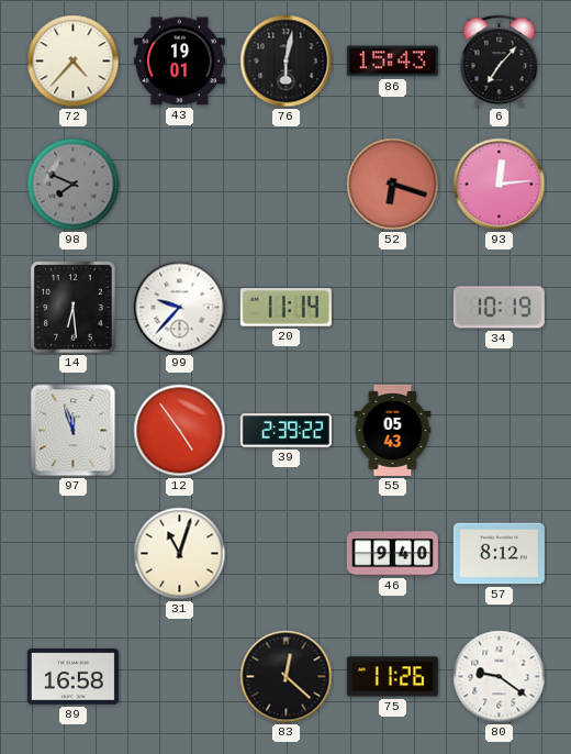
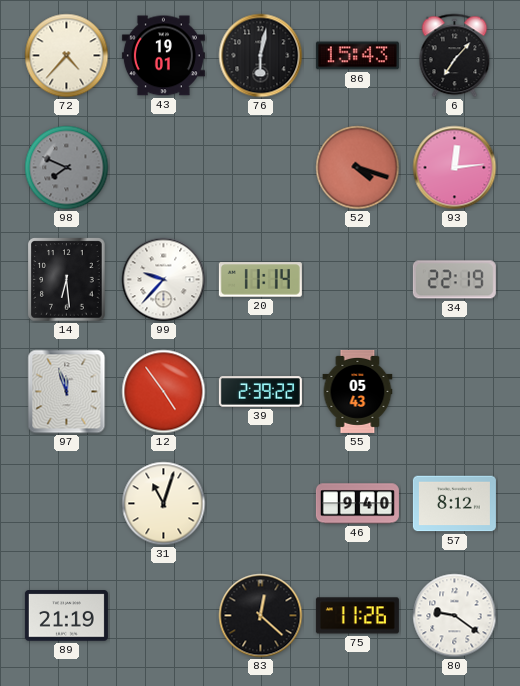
52: 6:18 -> 4:18 (358, 168)
34: 10:19 -> 22:19 (454, 280)
89: 16:58 -> 21:19 (66, 616)
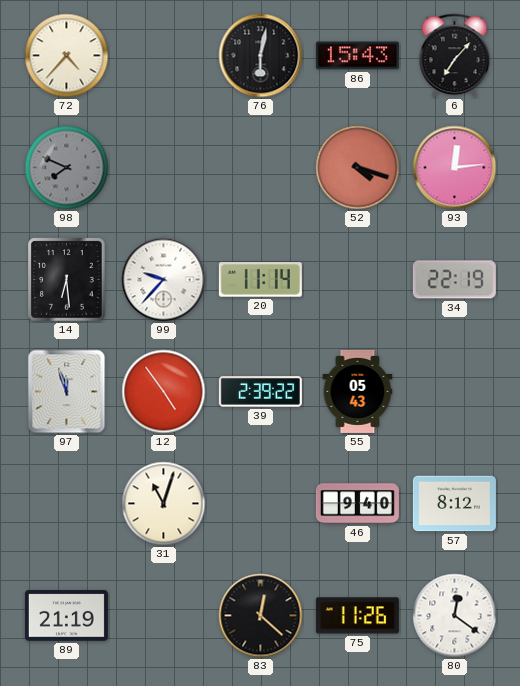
43: 19:01 -> none (163, 56)
80: 9:21 -> 12:21 (455, 616)
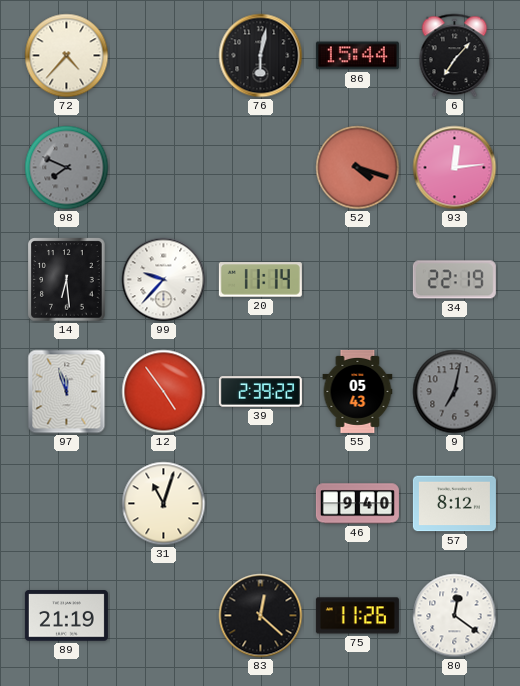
86: 15:43 -> 15:44 (357, 56)
9: none -> 7:02 (455, 392)
